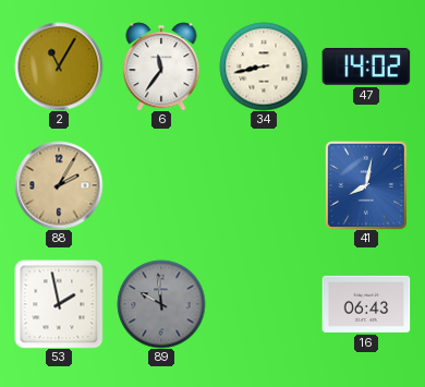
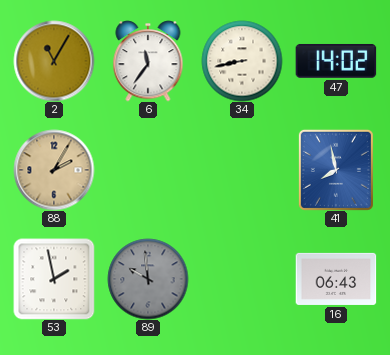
41: 8:02 -> 7:58 (336, 170)
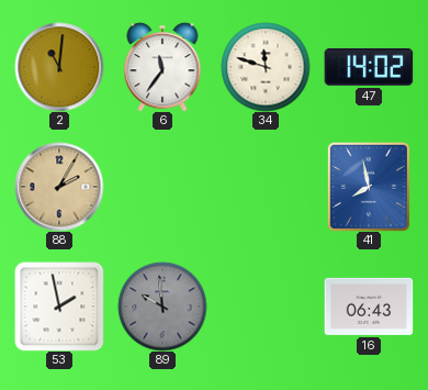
2: 11:05 -> 11:01 (59, 67)
34: 8:43 -> 11:48 (266, 67)
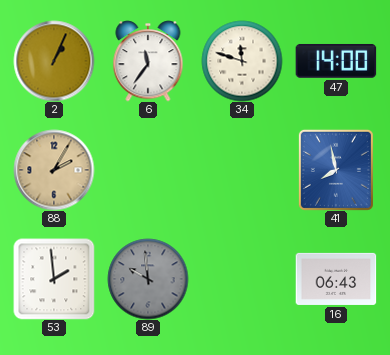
2: 11:01 -> 1:04 (54, 61)
47: 14:02 -> 14:00 (336, 61)
53: 1:58 -> 1:59 (54, 279)
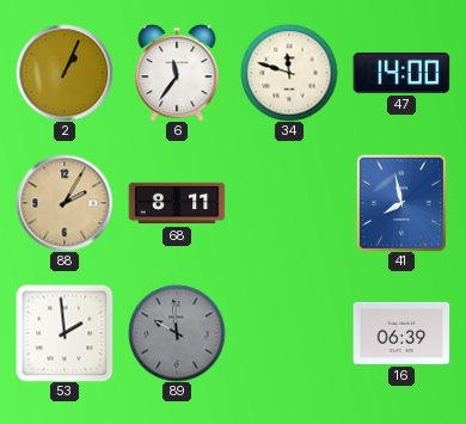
68: none -> 8:11 (177, 203)
16: 06:43 -> 06:39 (401, 333)
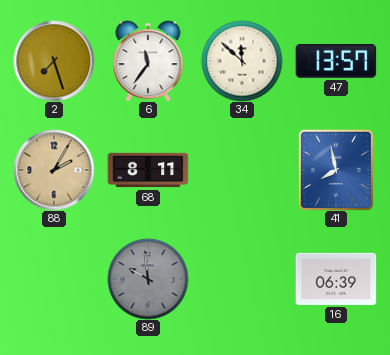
2: 1:04 -> 7:27 (54, 61)
34: 11:48 -> 11:52 (242, 61)
47: 14:00 -> 13:57 (336, 61)
53: 1:59 -> none (65, 333)
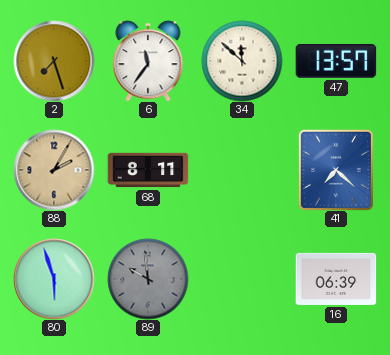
41: 7:58 -> 7:22 (336, 170)
80: none -> 5:57 (54, 279)
